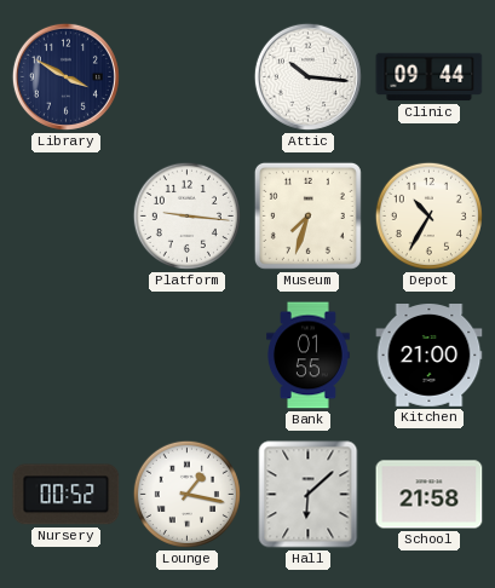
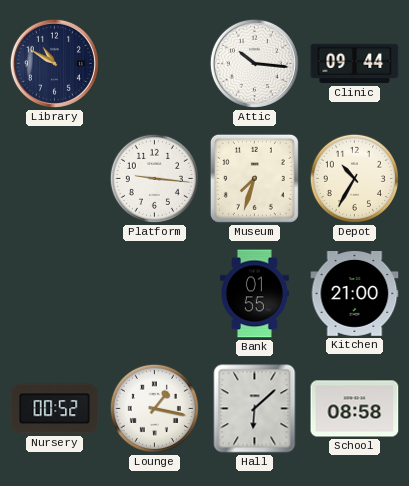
Library: 3:50 -> 10:50 (54, 63)
School: 21:58 -> 08:58 (355, 409)
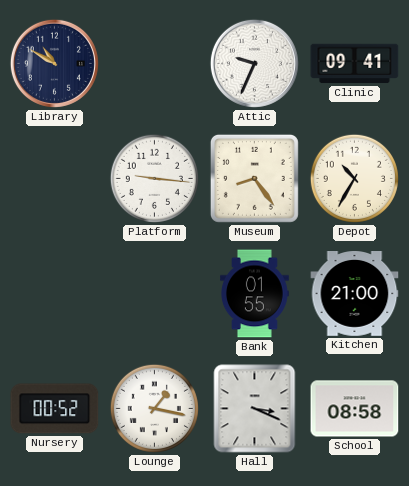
Attic: 10:16 -> 9:34 (254, 63)
Clinic: 09:44 -> 09:41 (355, 64)
Museum: 7:33 -> 8:24 (254, 178)
Hall: 6:08 -> 3:19 (255, 409)
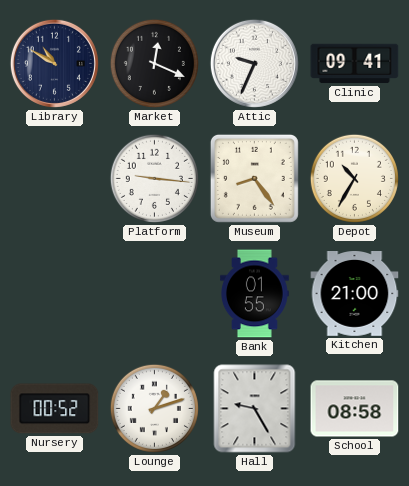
Market: none -> 12:19 (154, 63)
Lounge: 1:17 -> 1:12 (154, 408)
Hall: 3:19 -> 9:25 (255, 409)
